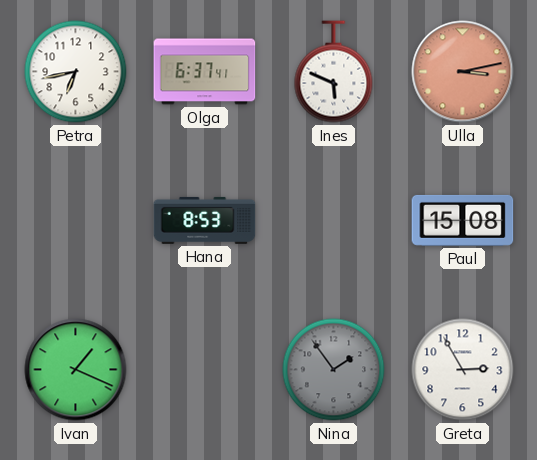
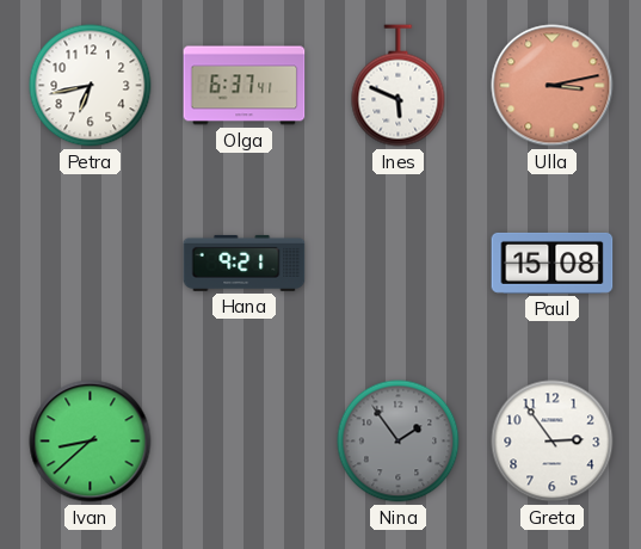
Hana: 8:53 -> 9:21 (245, 263)
Ivan: 1:19 -> 8:38 (91, 442)
Greta: 2:55 -> 2:54 (553, 442)
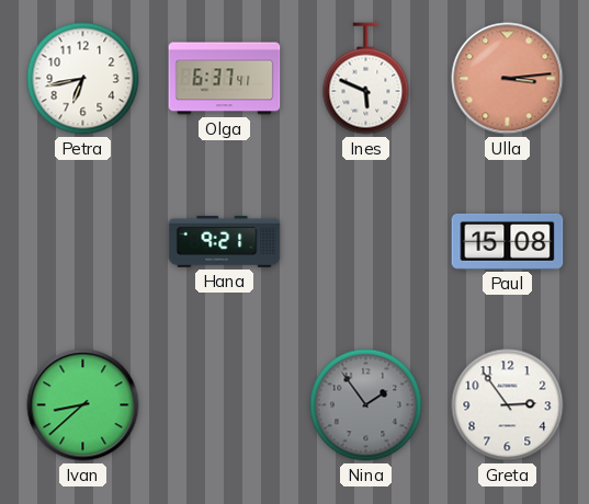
Ulla: 3:13 -> 3:14 (508, 79)
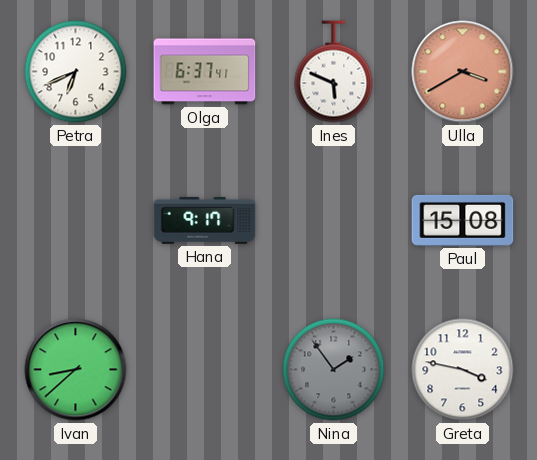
Petra: 6:43 -> 6:41 (76, 72)
Ulla: 3:14 -> 3:40 (463, 72)
Hana: 9:21 -> 9:17 (205, 220)
Greta: 2:54 -> 3:47 (463, 370)
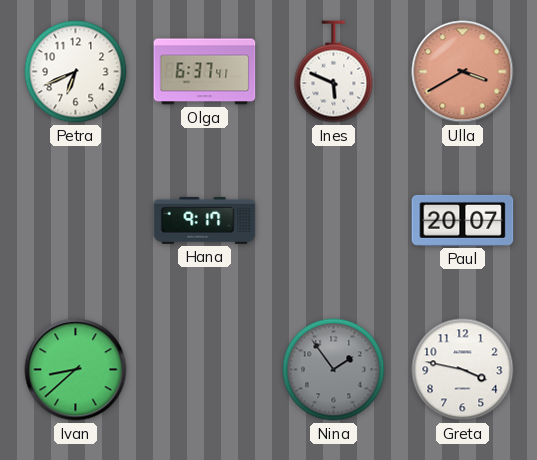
Paul: 15:08 -> 20:07 (463, 220)
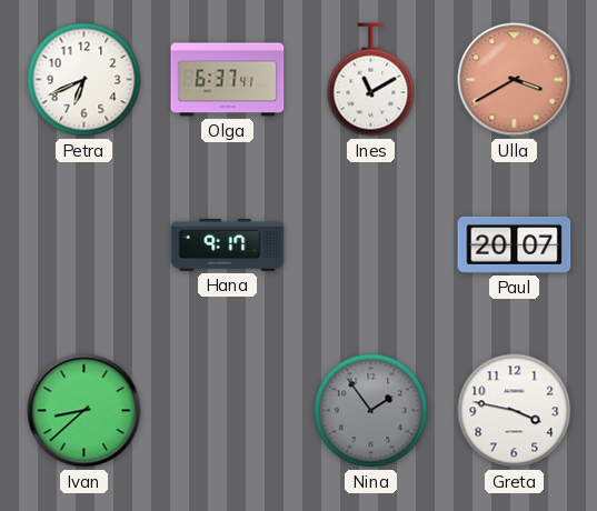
Ines: 5:49 -> 11:10 (371, 80)
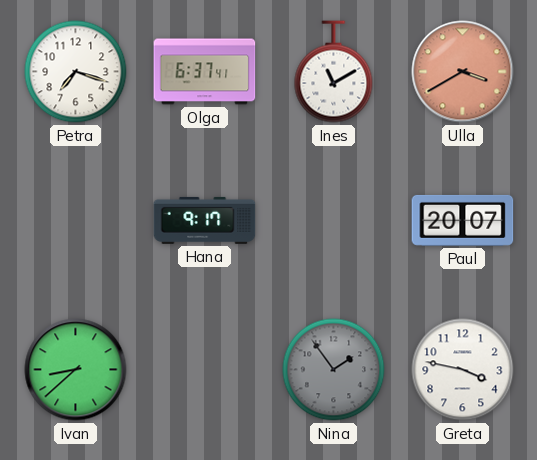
Petra: 6:41 -> 7:18 (76, 72)
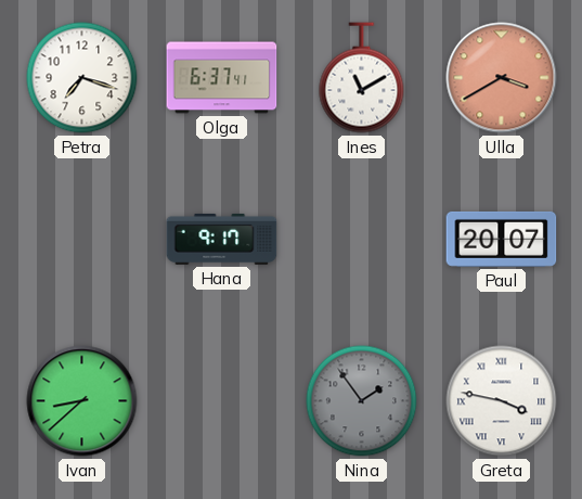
Greta numerals: Arabic -> Roman (502, 401)
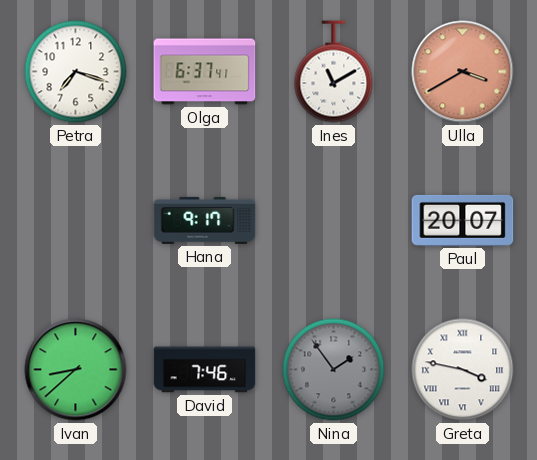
David: none -> 7:46 (205, 370)
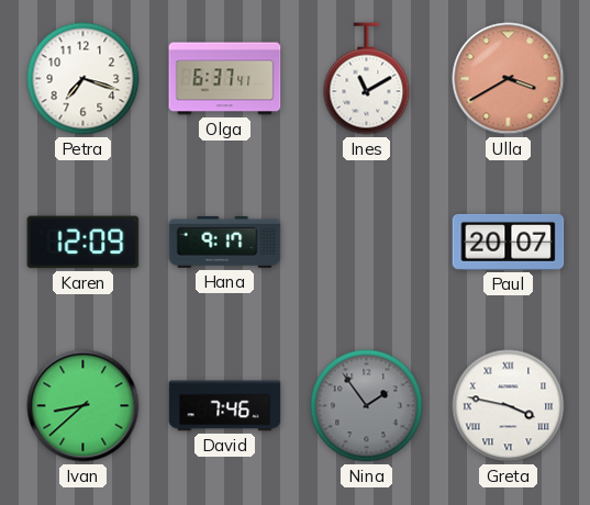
Karen: none -> 12:09 (84, 243)
